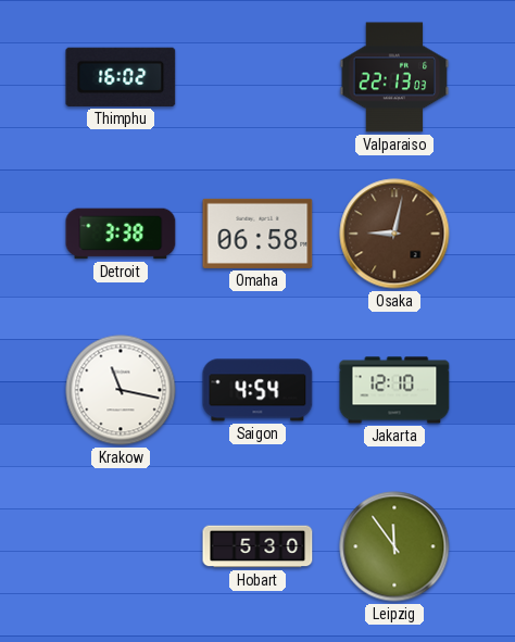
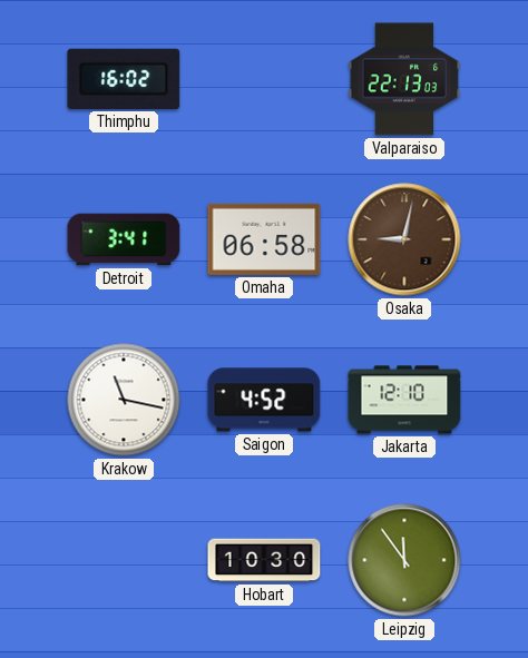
Detroit: 3:38 -> 3:41 (124, 239)
Saigon: 4:54 -> 4:52 (264, 400)
Hobart: 5:30 -> 10:30 (264, 560)
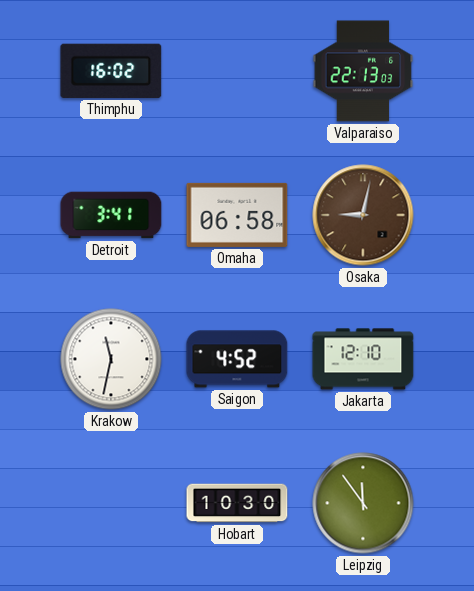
Krakow: 11:17 -> 11:32 (111, 359)
